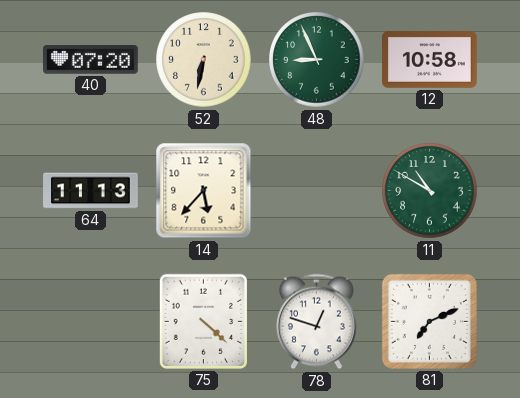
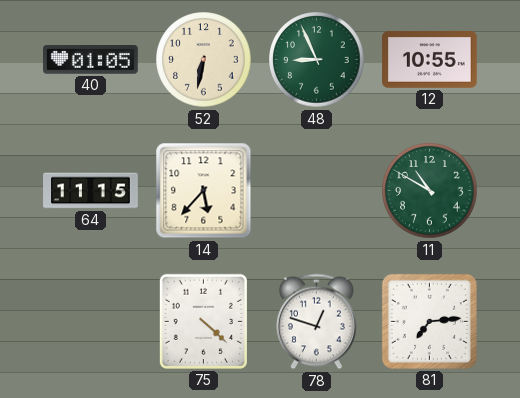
40: 07:20 -> 01:05 (91, 60)
12: 10:58 -> 10:55 (430, 60)
64: 11:13 -> 11:15 (91, 191)
81: 7:11 -> 7:14 (429, 321)
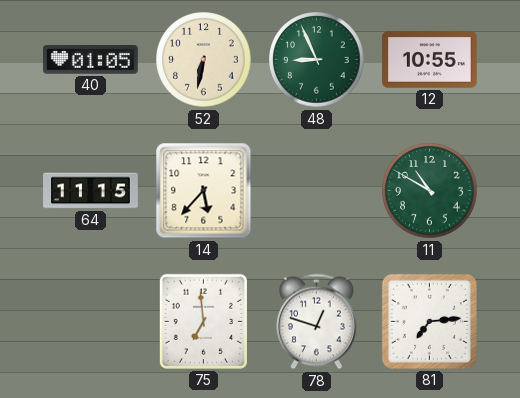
75: 4:22 -> 6:59 (203, 321)
